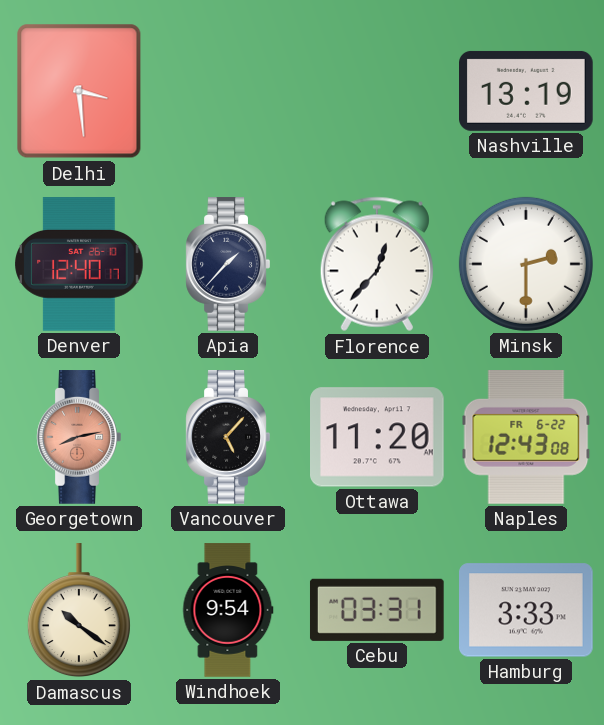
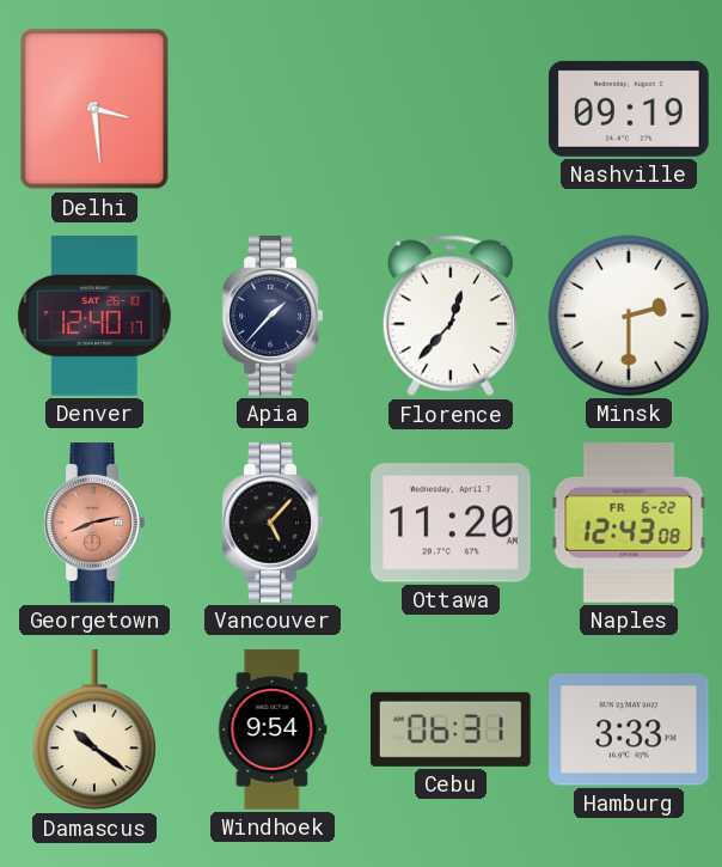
Nashville: 13:19 -> 09:19 (630, 109)
Cebu: 03:31 -> 06:31 (451, 729)
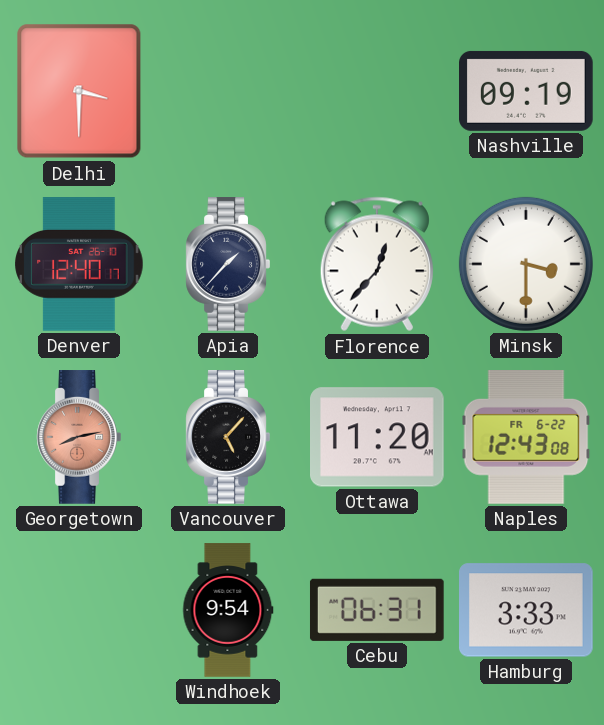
Delhi: 3:29 -> 3:30 (79, 91)
Minsk: 2:30 -> 3:30 (526, 264)
Damascus: 10:21 -> none (94, 731)
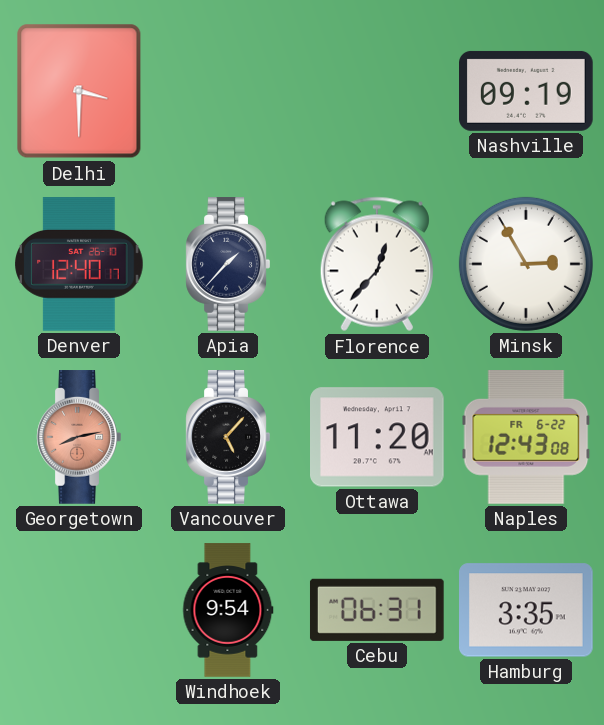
Minsk: 3:30 -> 2:55 (526, 264)
Hamburg: 3:33 -> 3:35 (527, 610)
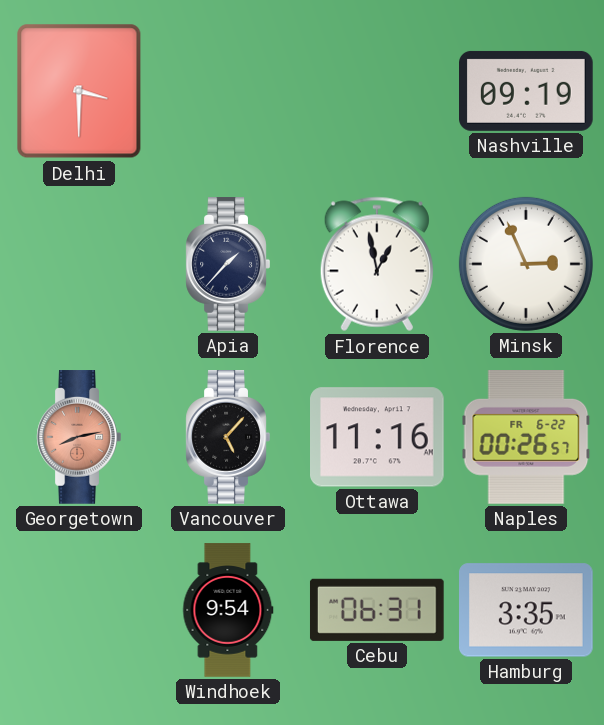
Denver: 12:40 -> none (79, 264)
Florence: 12:37 -> 12:58 (377, 264)
Minsk: 2:55 -> 2:56 (526, 264)
Ottawa: 11:20 -> 11:16 (378, 437)
Naples: 12:43 -> 00:26 (526, 438)
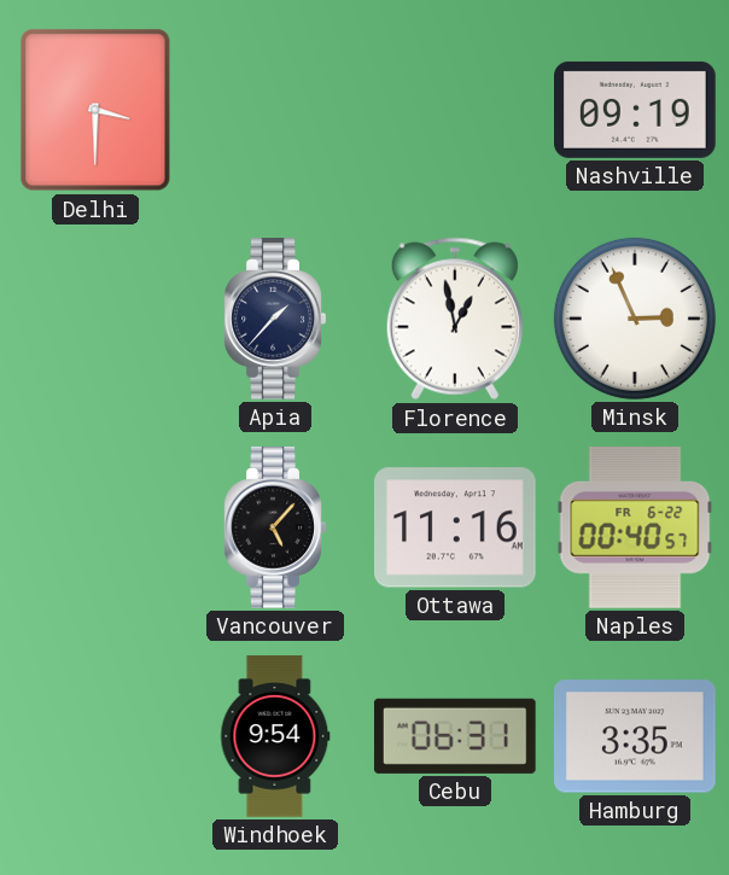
Georgetown: 8:13 -> none (79, 437)
Naples: 00:26 -> 00:40 (635, 529)
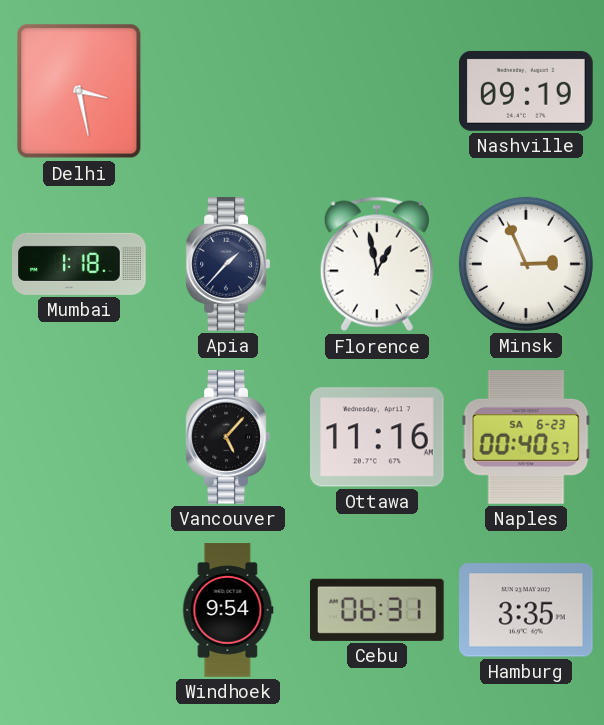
Delhi: 3:30 -> 3:28 (79, 91)
Mumbai: none -> 1:18 (79, 264)
Naples date: FR 6-22 -> SA 6-23 (526, 438)
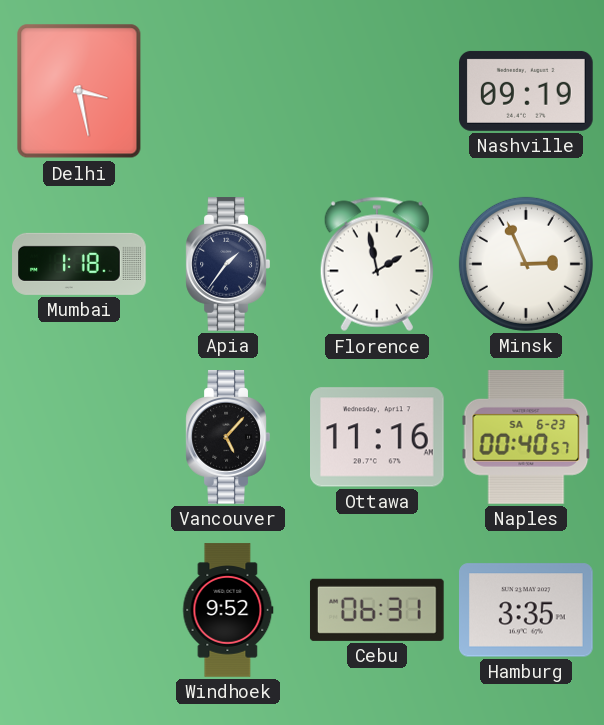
Apia: 1:37 -> 1:36 (228, 264)
Florence: 12:58 -> 1:58 (377, 264)
Windhoek: 9:54 -> 9:52 (228, 610)
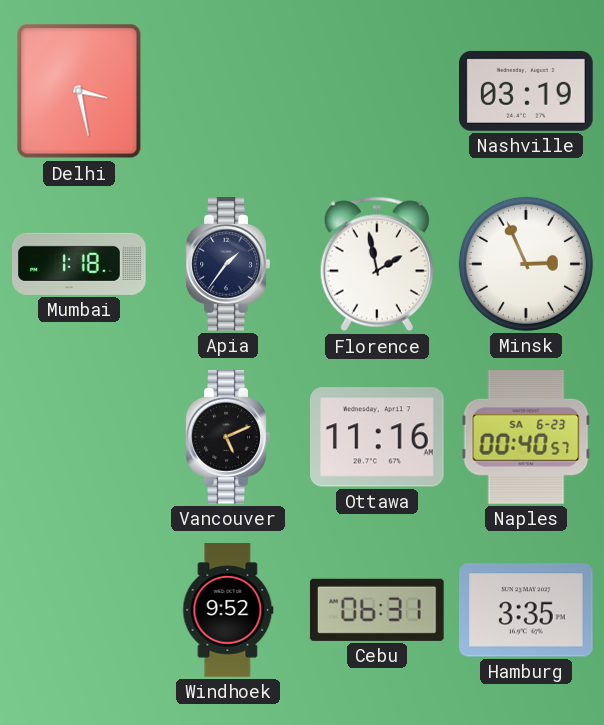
Nashville: 09:19 -> 03:19 (527, 91)
Vancouver: 5:07 -> 5:11 (228, 437)
